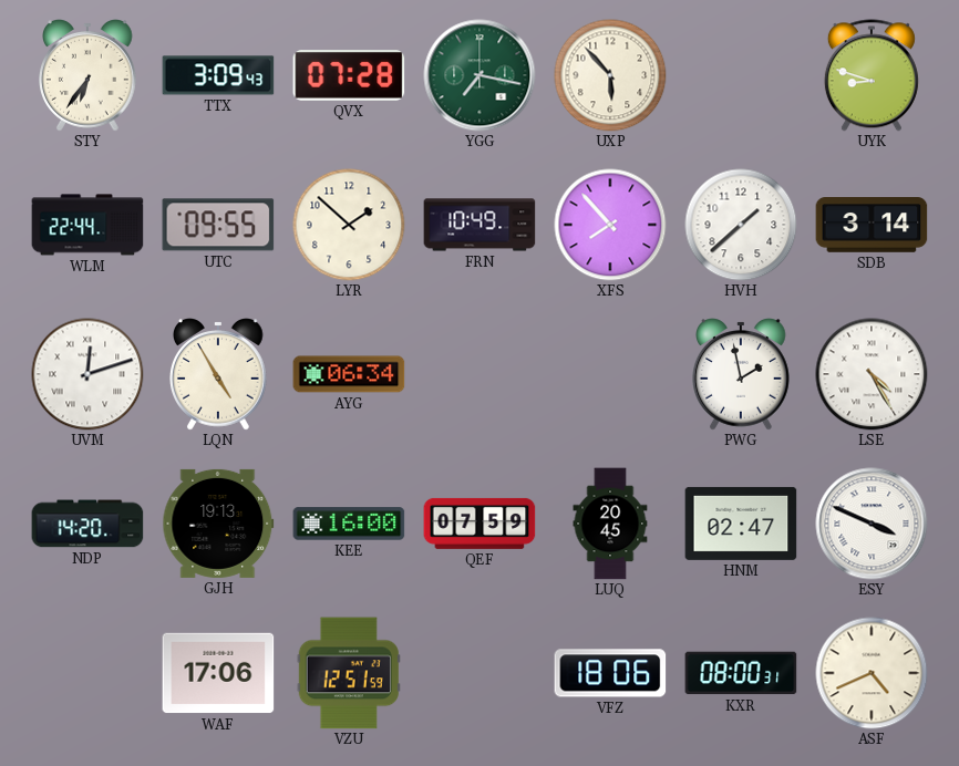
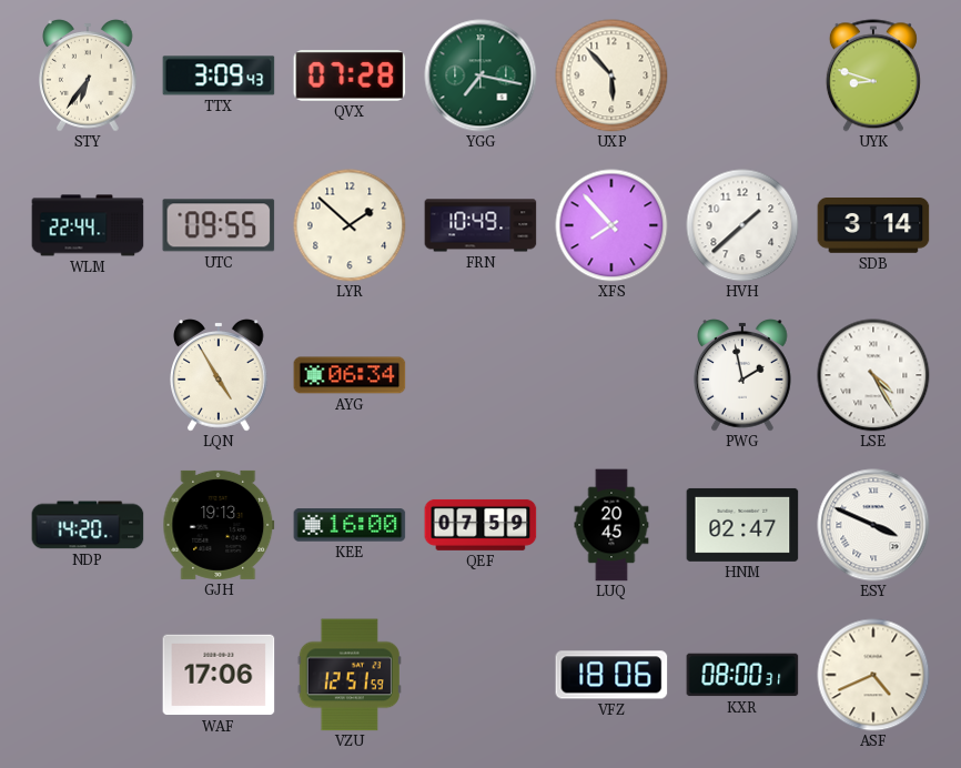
UVM: 12:12 -> none (87, 374)
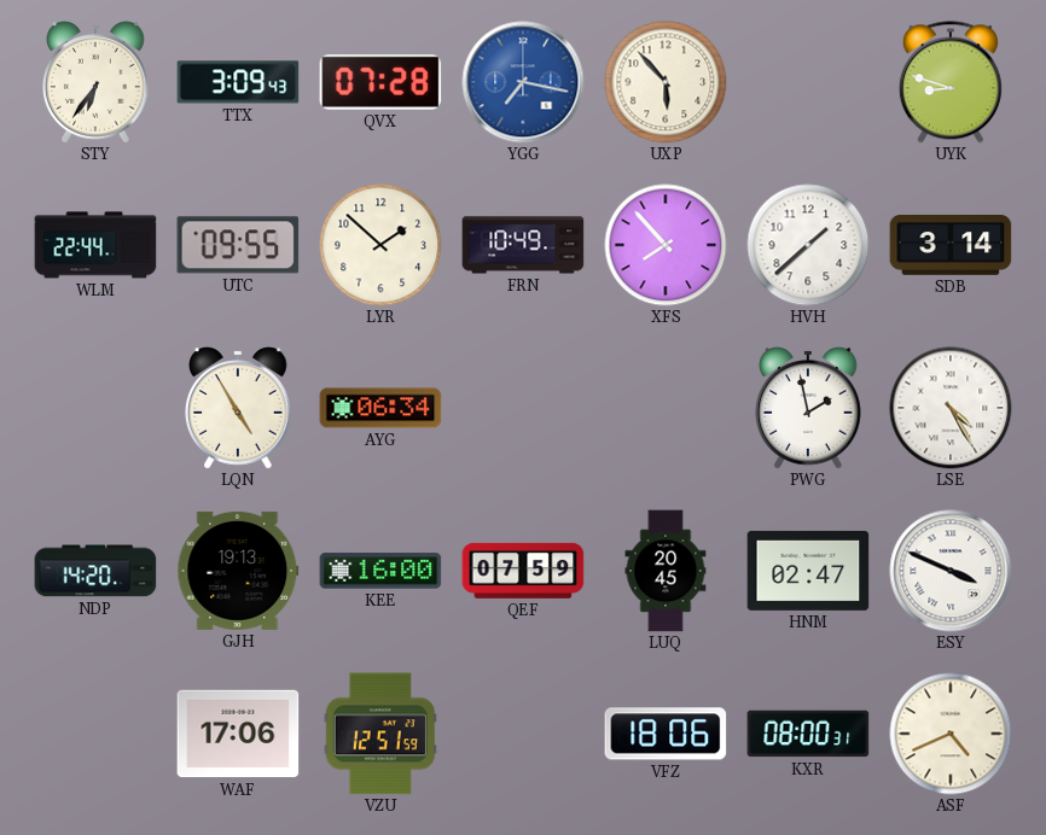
YGG dial: green -> blue (523, 82)
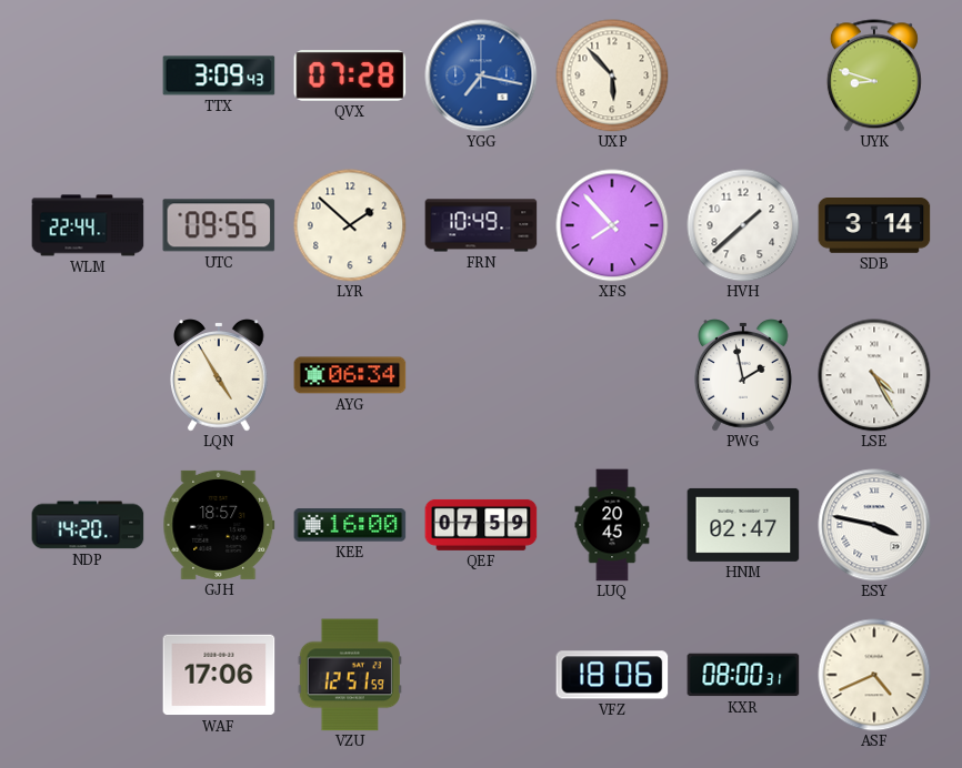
STY: 6:36 -> none (97, 82)
GJH: 19:13 -> 18:57 (219, 525)
ESY: 3:49 -> 3:47 (874, 525)
